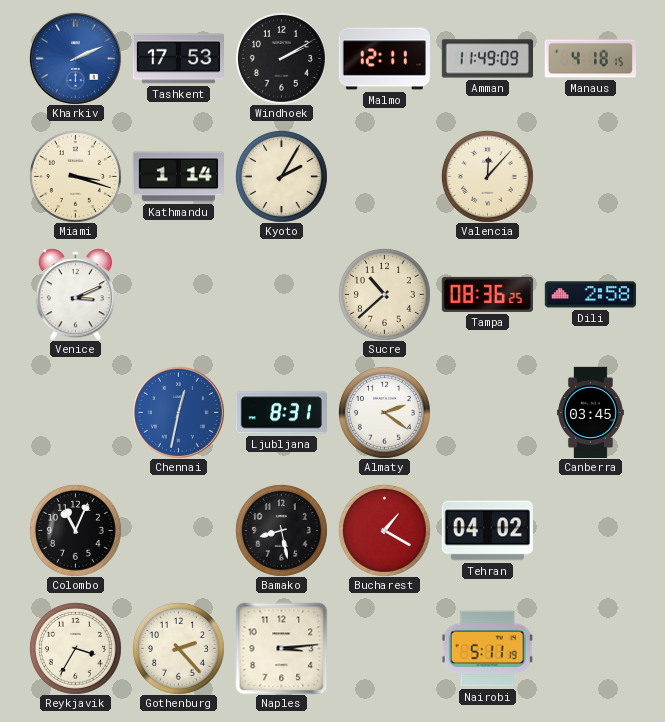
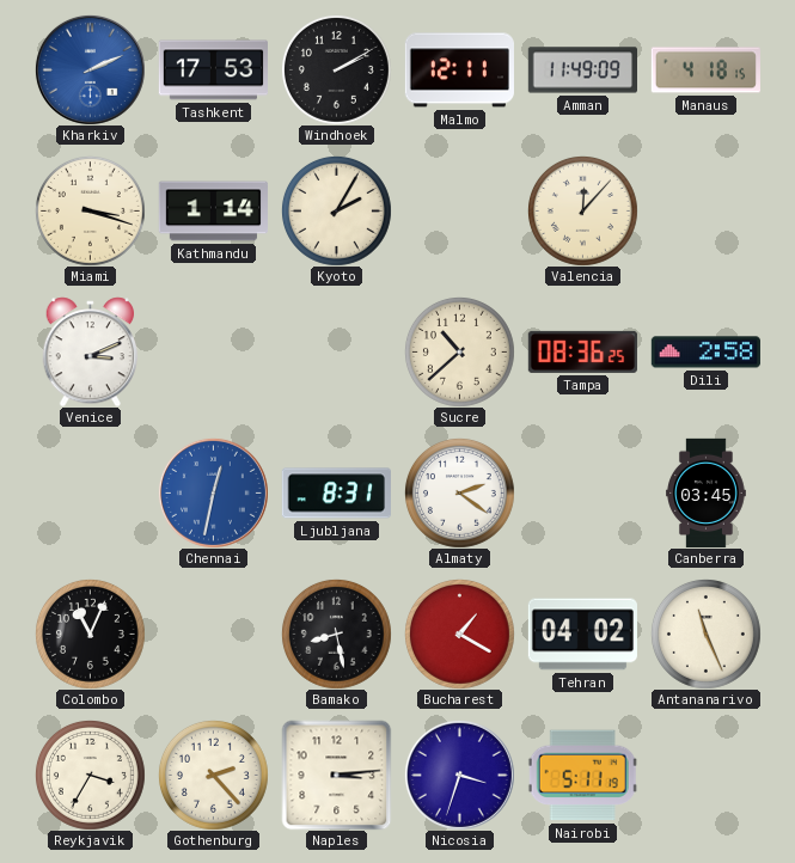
Antananarivo: none -> 11:26 (705, 634)
Nicosia: none -> 3:33 (459, 775)
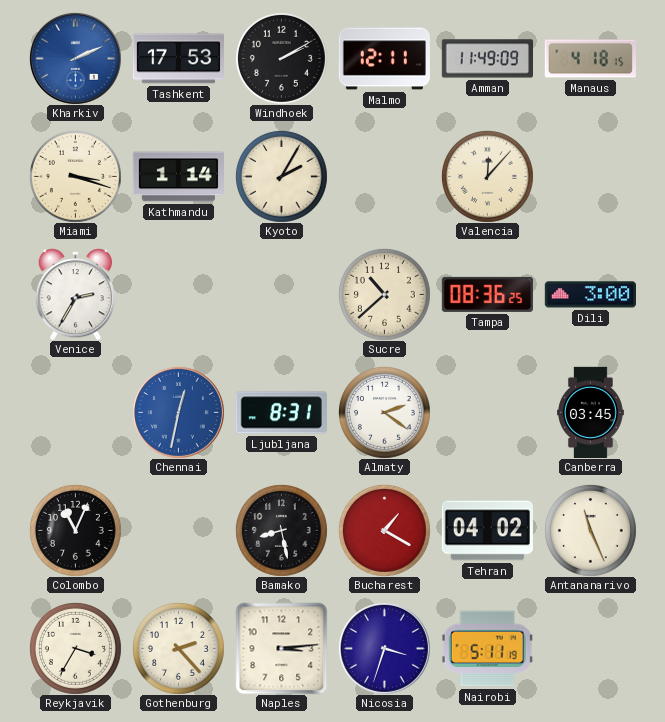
Venice: 3:11 -> 2:35 (76, 294)
Dili: 2:58 -> 3:00 (590, 295)
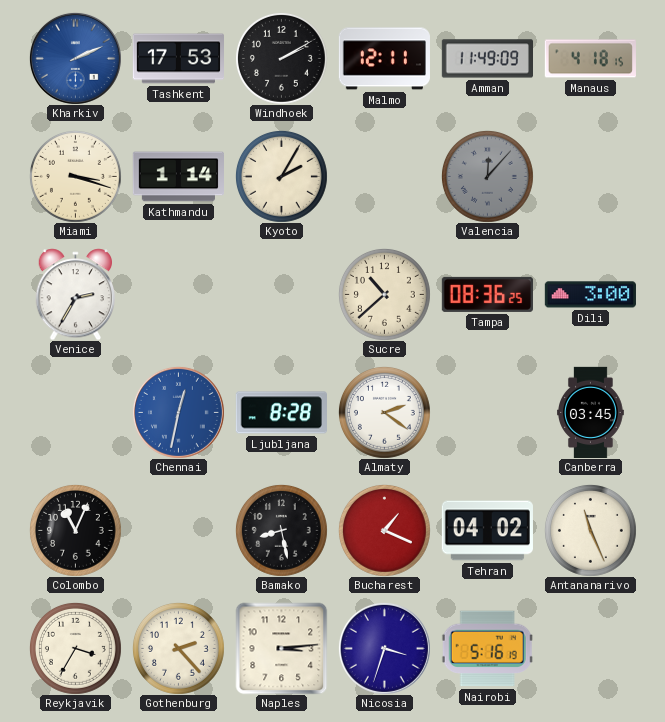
Valencia dial: cream -> grey (487, 176)
Ljubljana: 8:31 -> 8:28 (281, 413)
Bucharest: 1:20 -> 1:19 (384, 530)
Nairobi: 5:11 -> 5:16 (487, 649)
